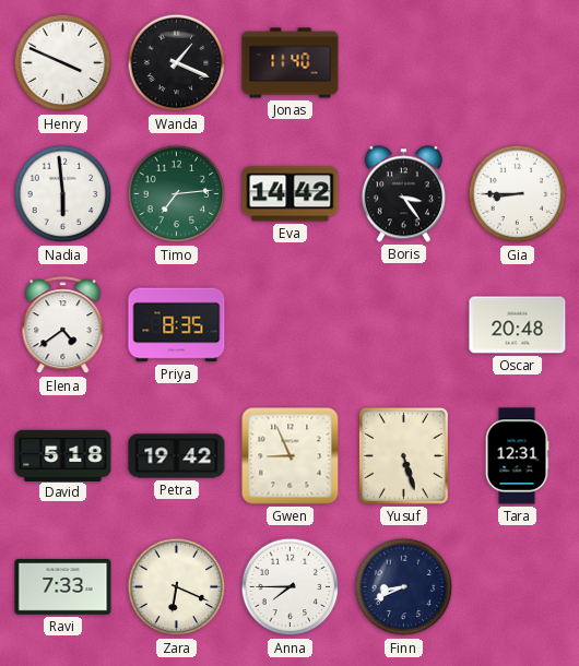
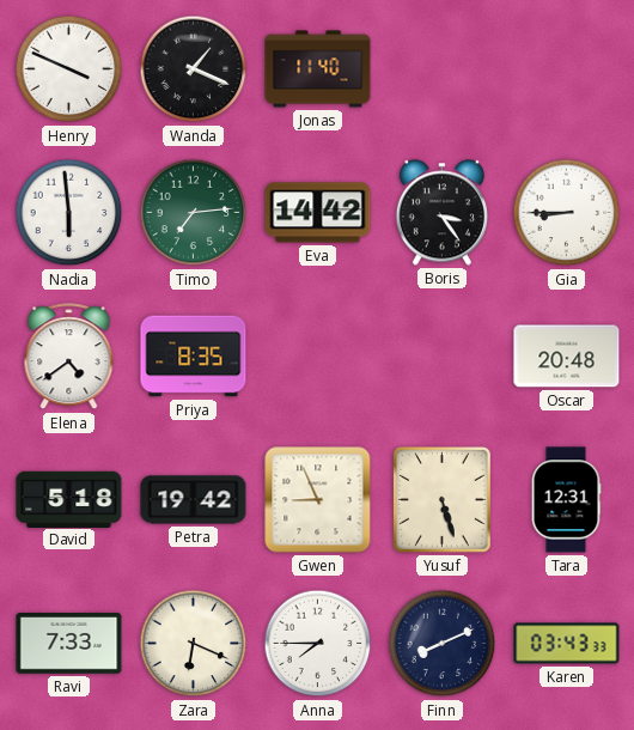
Finn: 8:41 -> 8:11 (443, 644)
Karen: none -> 03:43 (567, 644)
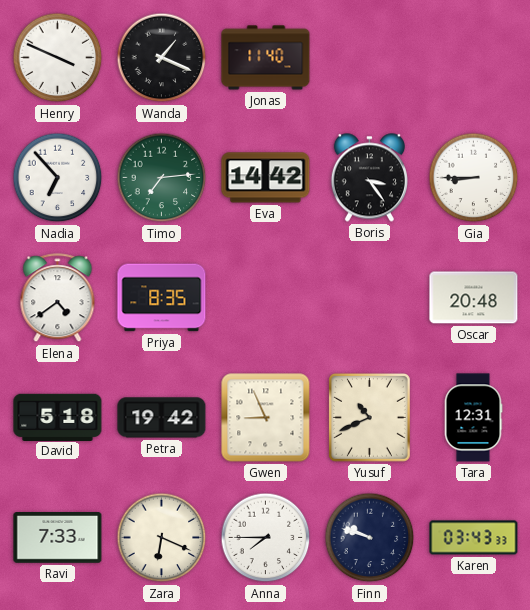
Nadia: 5:59 -> 6:53 (58, 178)
Yusuf: 5:27 -> 10:41 (369, 417)
Finn: 8:11 -> 9:48 (370, 538)
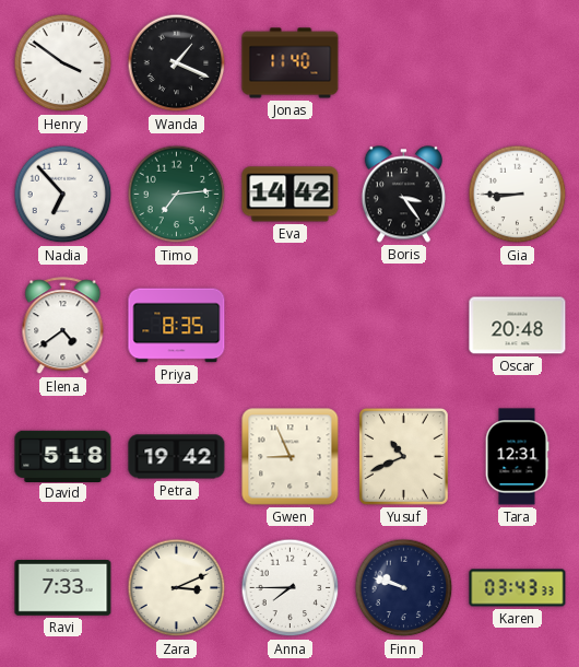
Henry: 3:49 -> 3:51 (63, 63)
Zara: 6:19 -> 3:11 (177, 588)
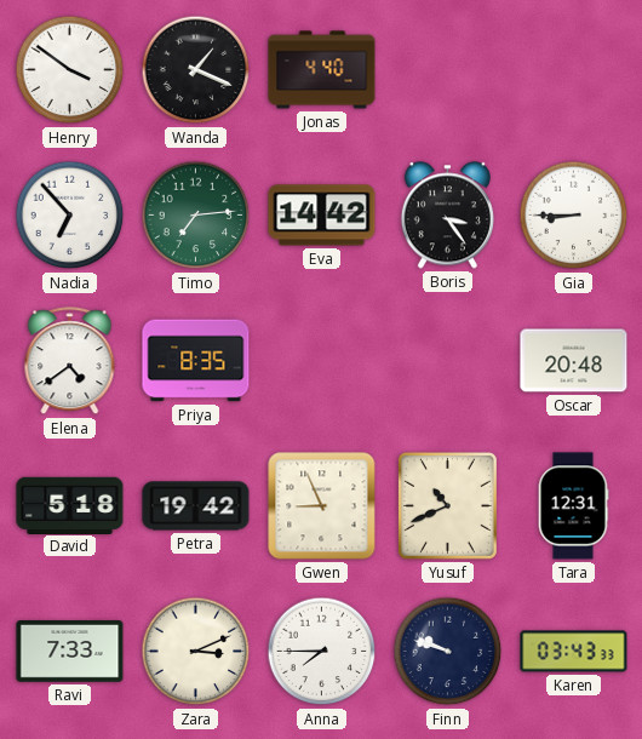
Jonas: 11:40 -> 4:40 (322, 70)
